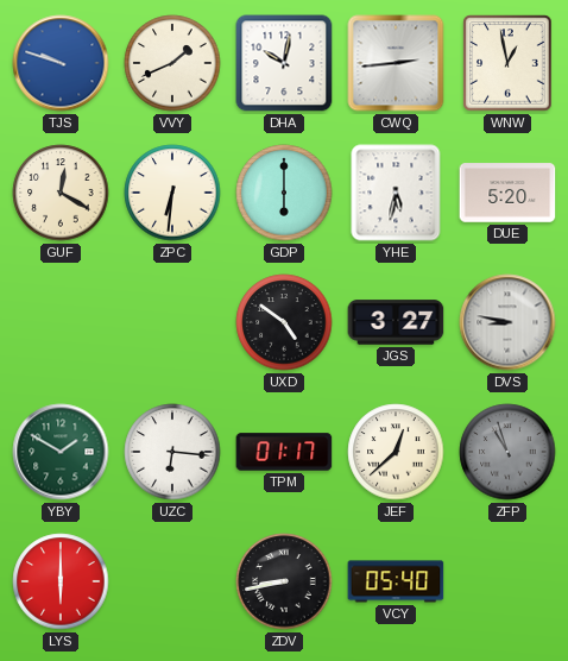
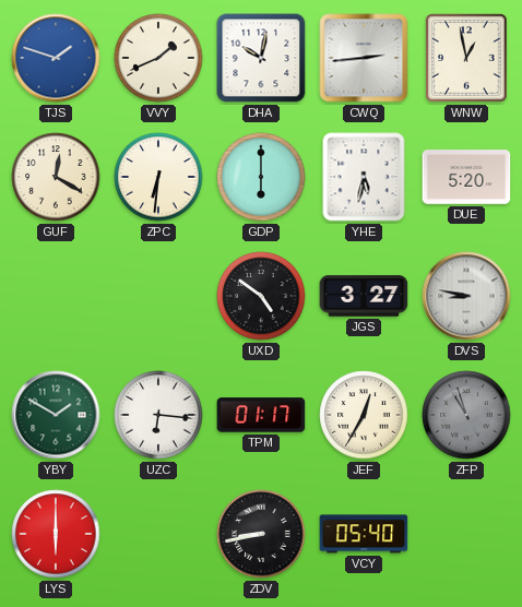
TJS: 9:48 -> 1:48 (56, 58)
JEF: 12:38 -> 12:35 (364, 415)
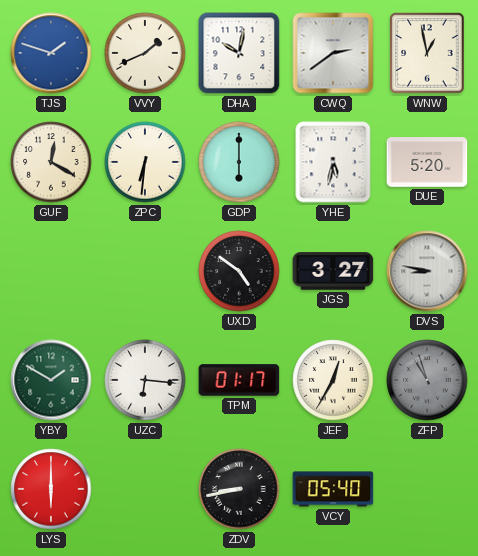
CWQ: 2:44 -> 2:39 (333, 53)
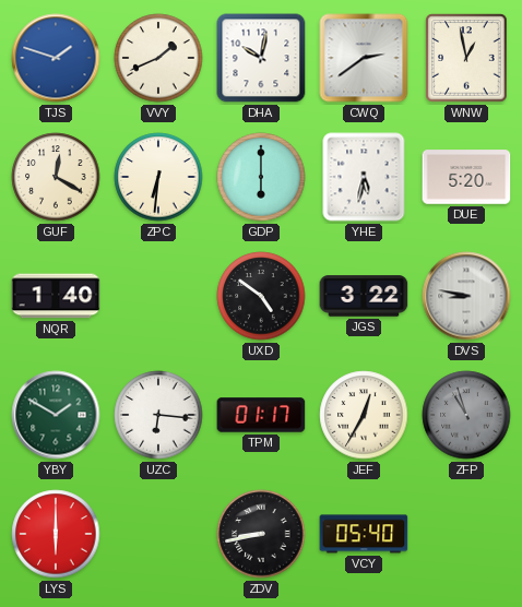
NQR: none -> 1:40 (56, 296)
JGS: 3:27 -> 3:22 (364, 296)
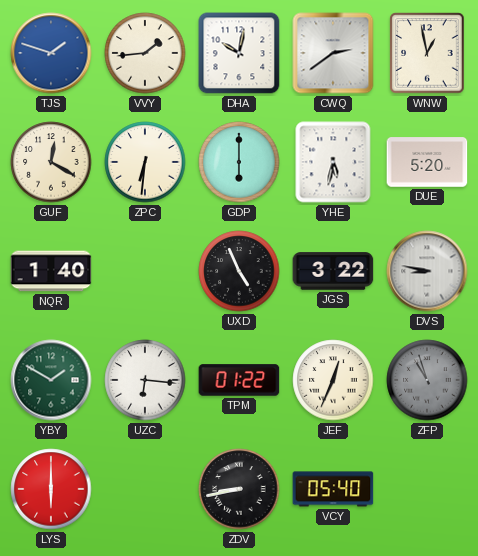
VVY: 1:41 -> 1:44 (145, 53)
UXD: 4:51 -> 4:56 (239, 271)
TPM: 01:17 -> 01:22 (239, 380)
JEF: 12:35 -> 12:34 (333, 380)
